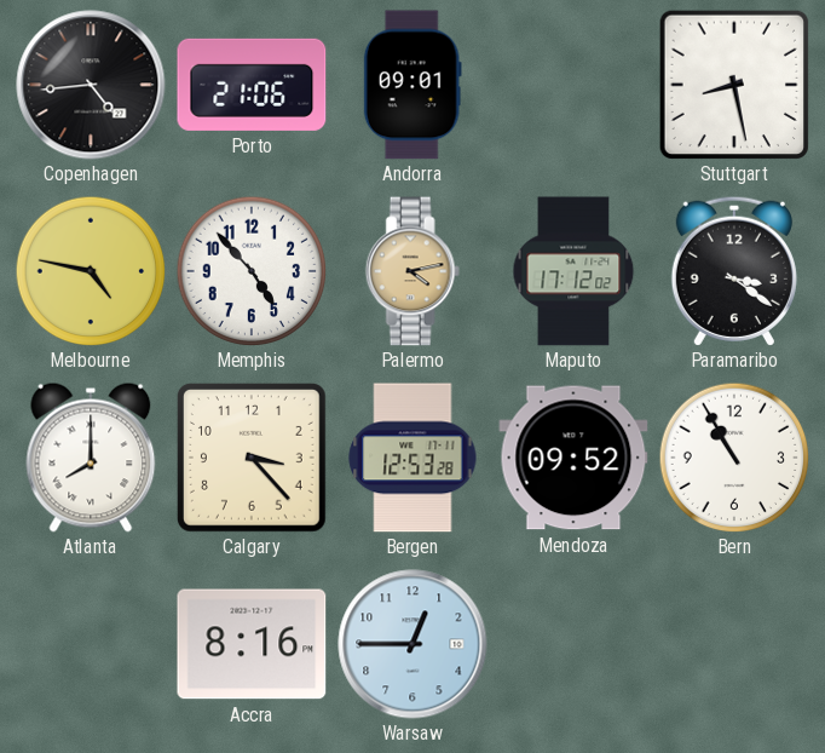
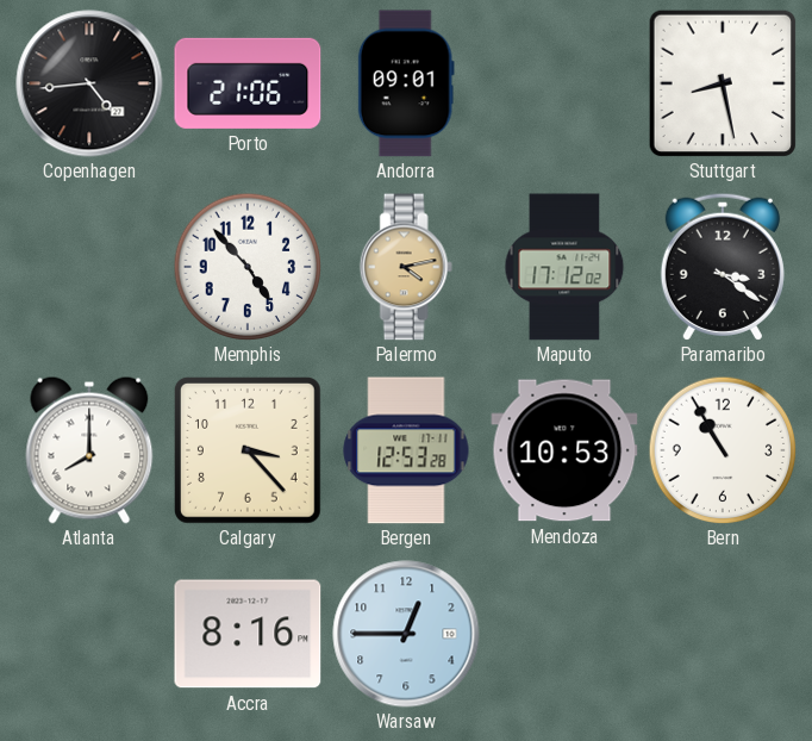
Melbourne: 4:47 -> none (91, 271)
Mendoza: 09:52 -> 10:53 (564, 450)
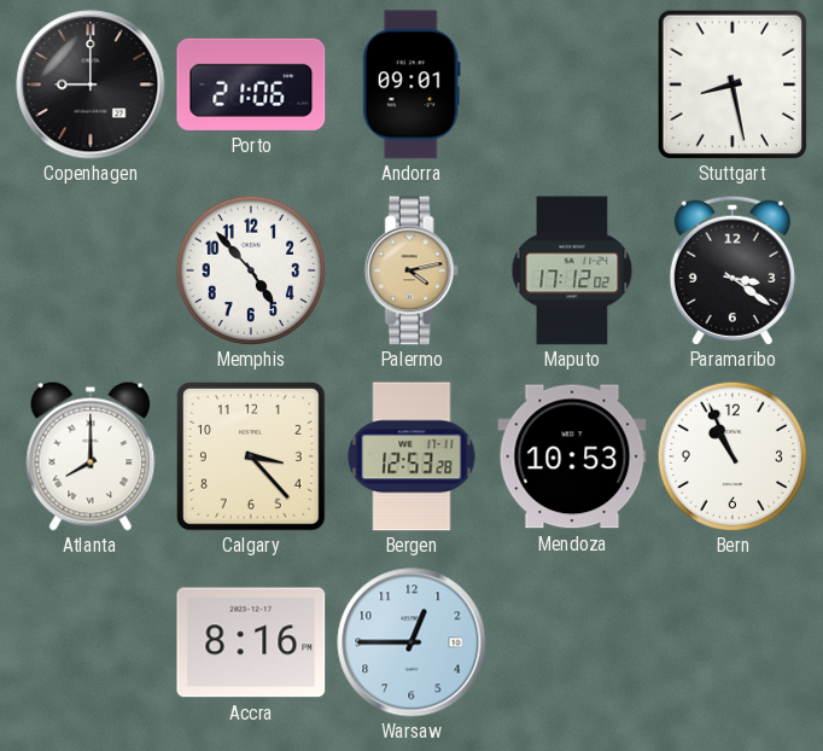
Copenhagen: 4:44 -> 9:00 (91, 85)
Bern: 10:55 -> 10:56 (732, 456)
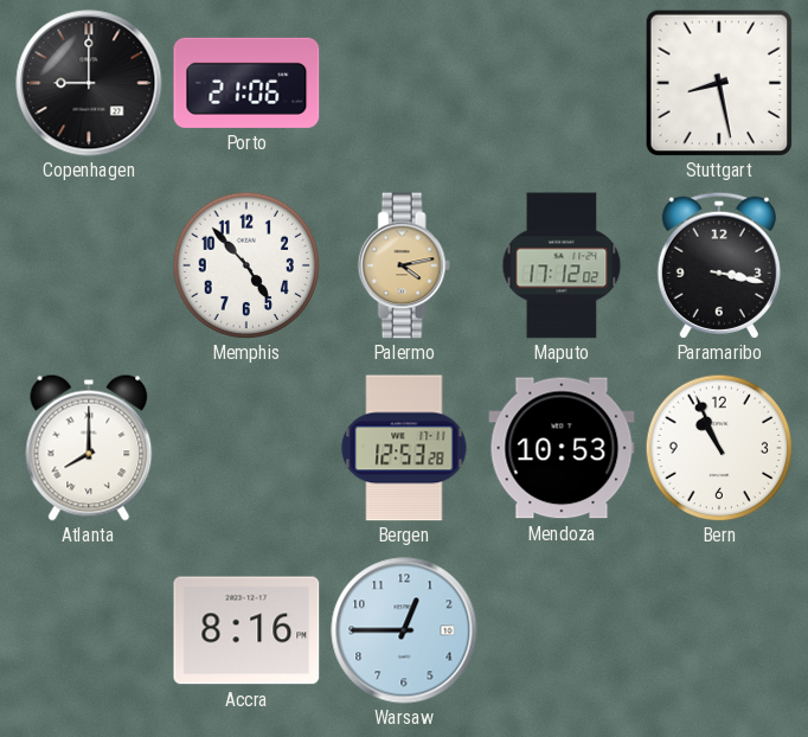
Andorra: 09:01 -> none (411, 85)
Paramaribo: 3:21 -> 3:17 (719, 265)
Calgary: 3:23 -> none (251, 456)
